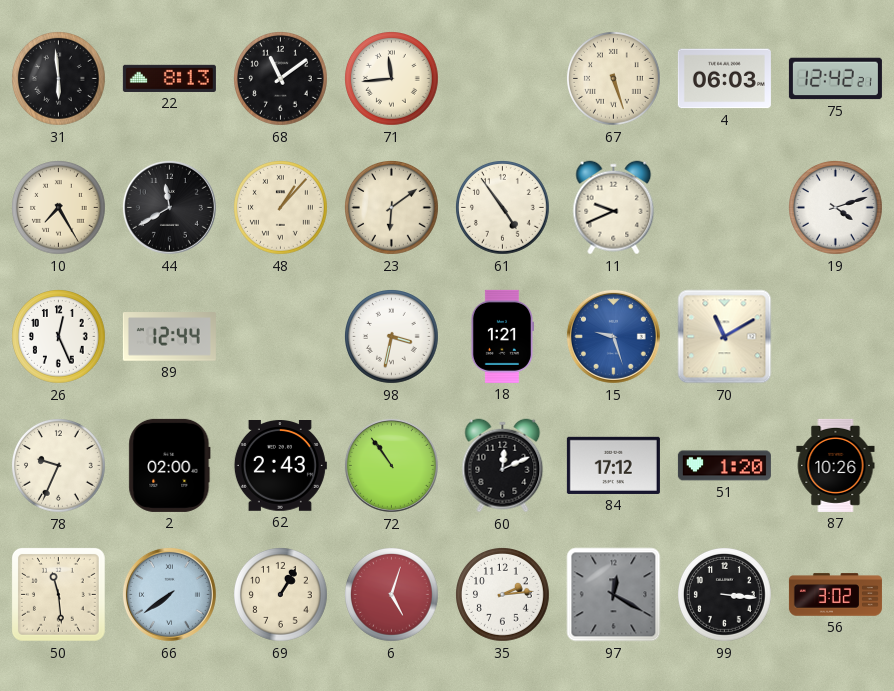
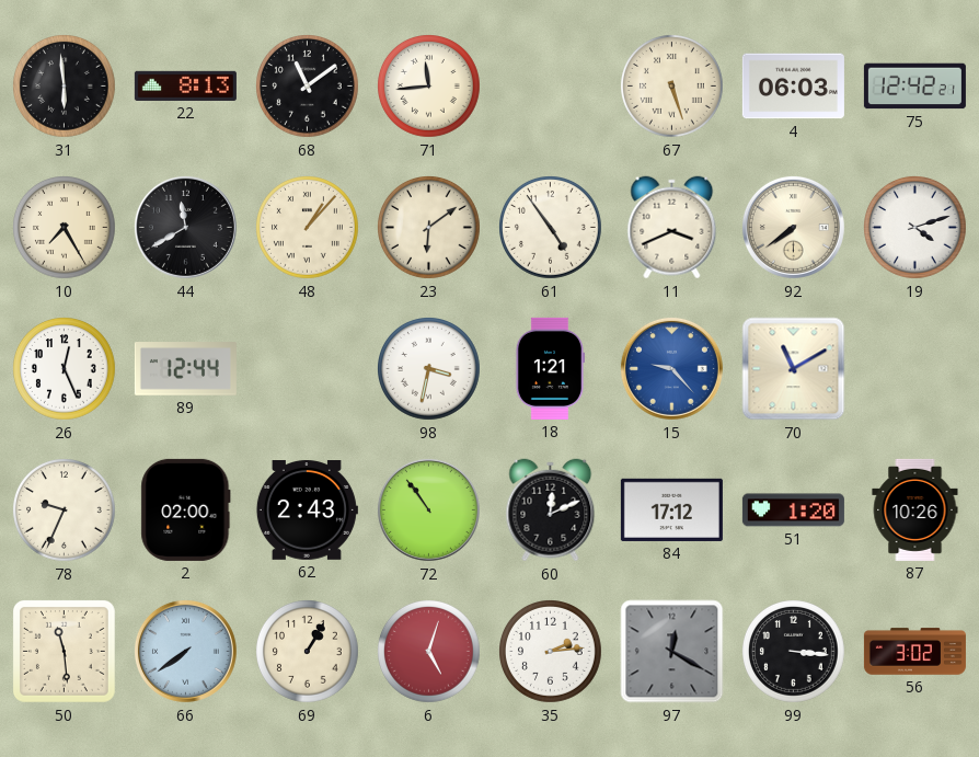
11: 9:41 -> 3:41 (672, 228)
92: none -> 7:39 (793, 227)
15: 9:27 -> 9:23 (671, 368)
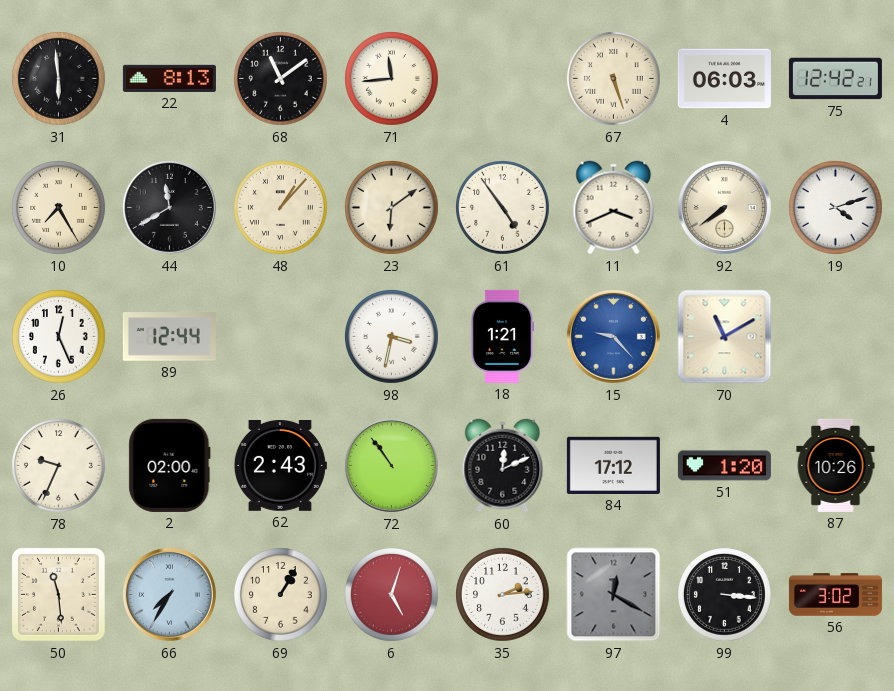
66: 7:39 -> 7:35 (169, 594)
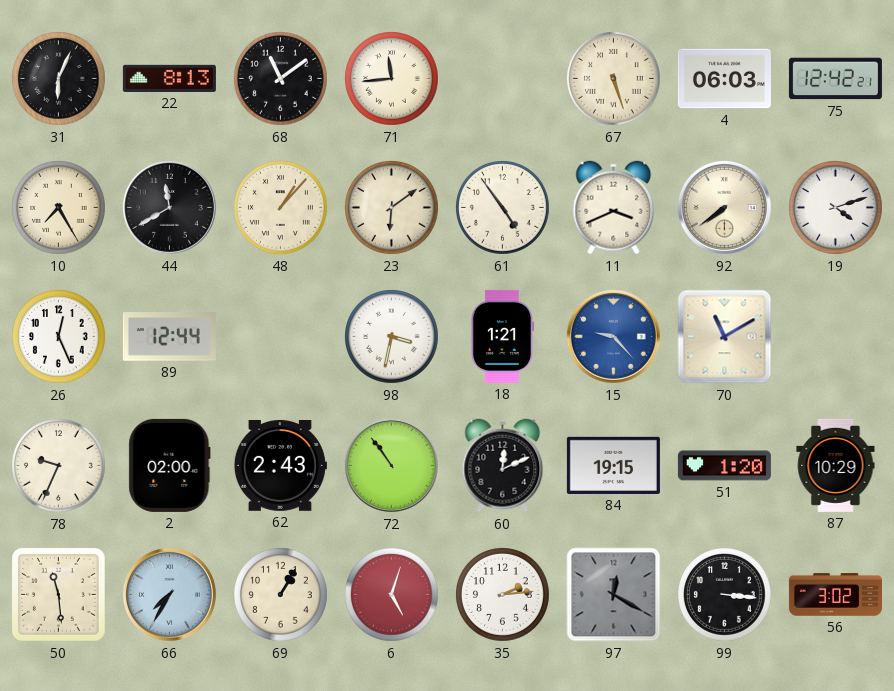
31: 5:59 -> 6:04 (59, 79)
84: 17:12 -> 19:15 (613, 465)
87: 10:26 -> 10:29 (836, 465)
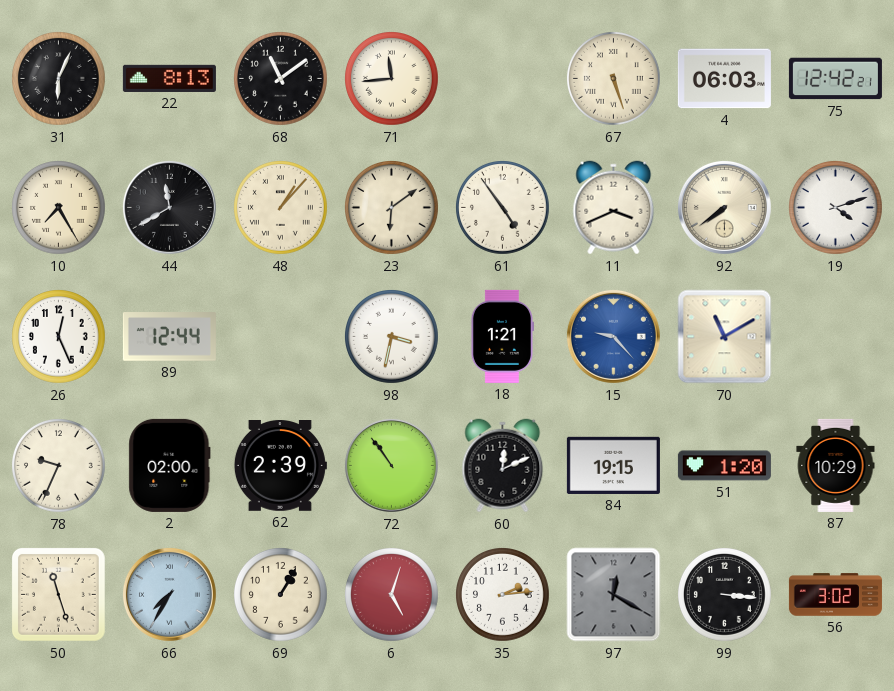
62: 2:43 -> 2:39 (280, 466)
50: 11:29 -> 11:27 (58, 594)
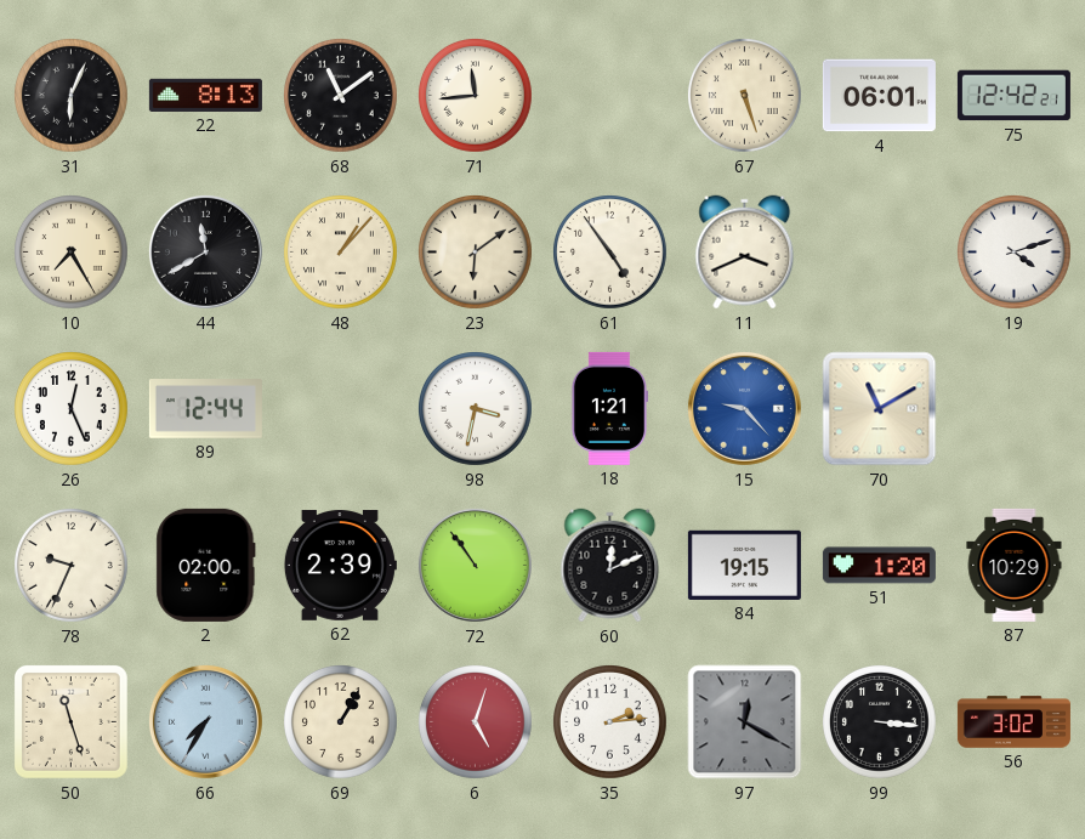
4: 06:03 -> 06:01 (879, 96)
92: 7:39 -> none (724, 207)
